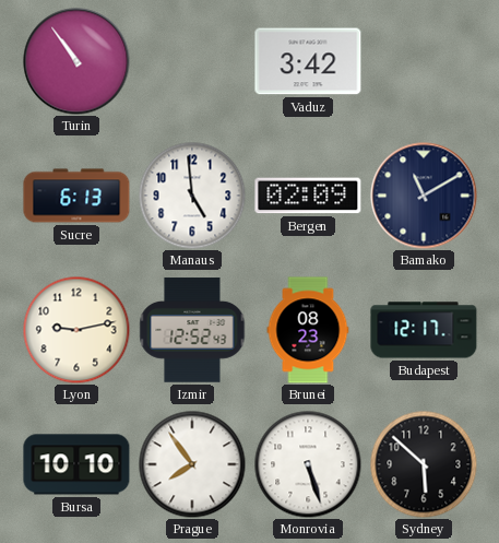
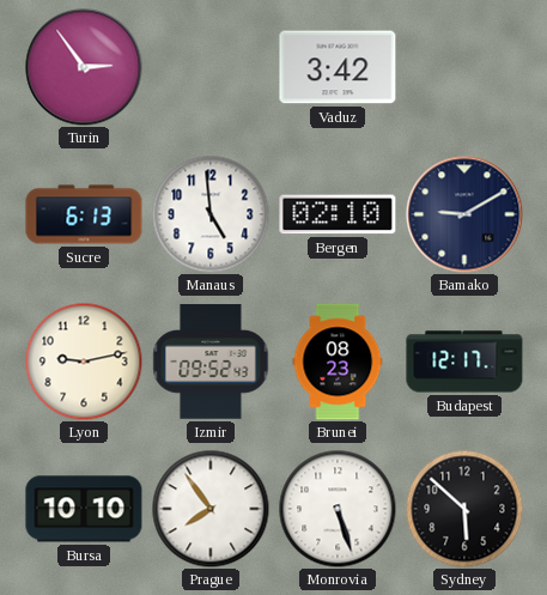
Turin: 10:54 -> 2:54 (84, 67)
Bergen: 02:09 -> 02:10 (338, 214)
Bamako: 11:10 -> 9:10 (464, 214)
Izmir: 12:52 -> 09:52 (211, 362)
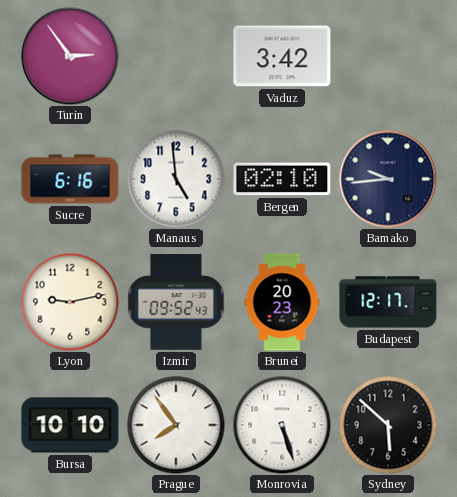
Sucre: 6:13 -> 6:16 (70, 179)
Bamako: 9:10 -> 9:44 (388, 179)
Brunei: 08:23 -> 20:23 (282, 302)
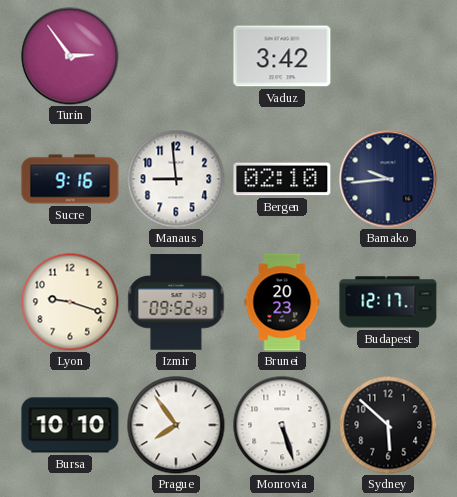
Sucre: 6:16 -> 9:16 (70, 179)
Manaus: 4:59 -> 8:59 (176, 179)
Lyon: 9:13 -> 9:18 (70, 302)
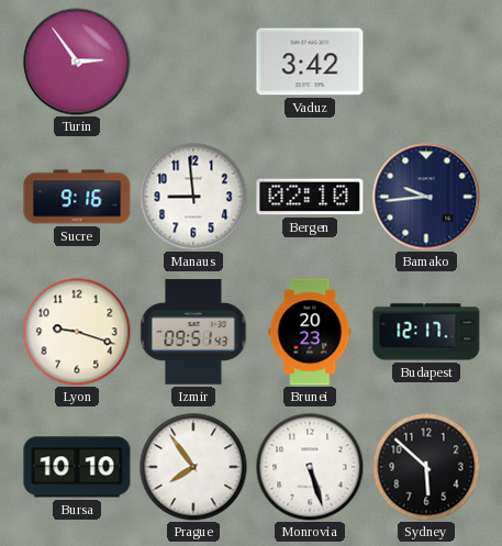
Izmir: 09:52 -> 09:51 (193, 332)
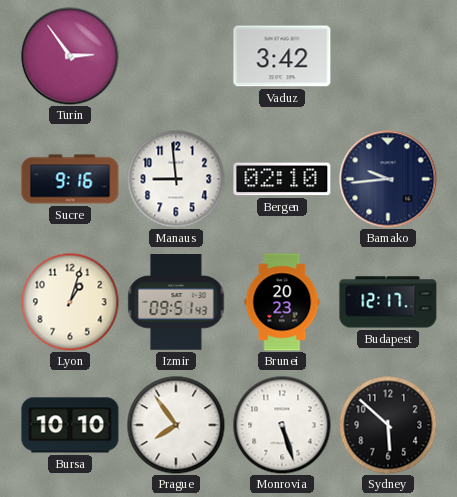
Lyon: 9:18 -> 1:03 (70, 302)
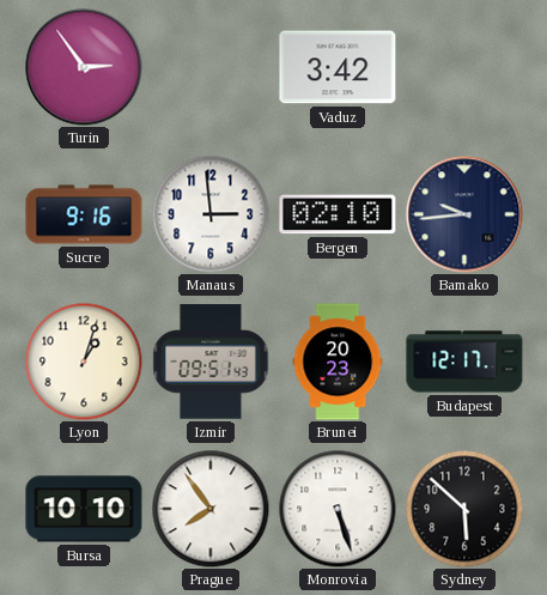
Manaus: 8:59 -> 2:59 (211, 214)
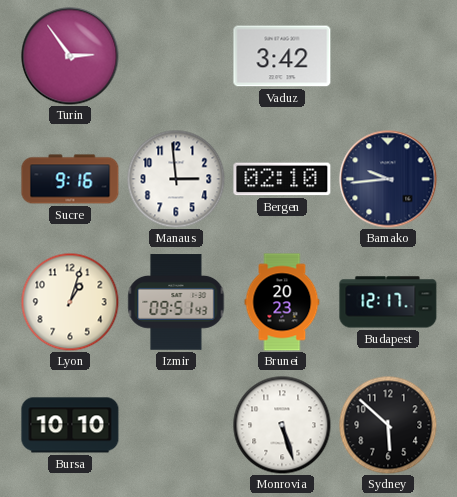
Prague: 7:54 -> none (211, 509)
